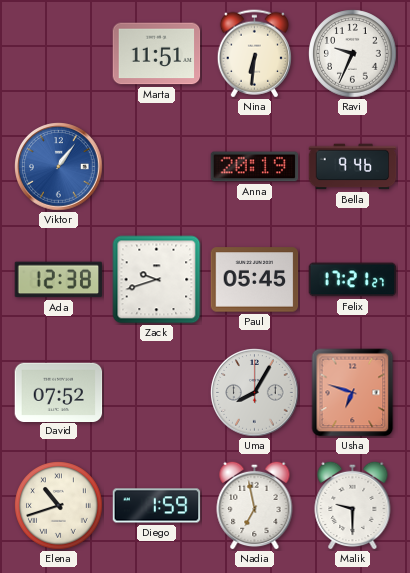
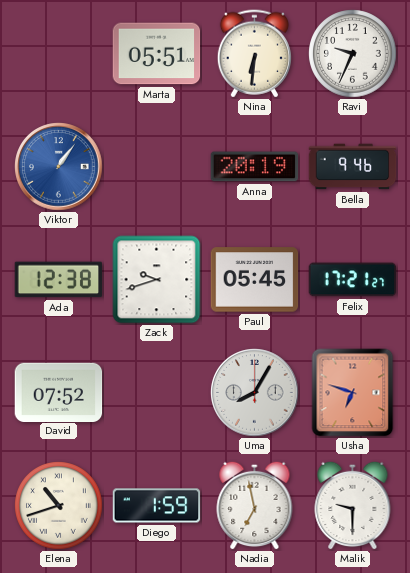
Marta: 11:51 -> 05:51 (157, 54)
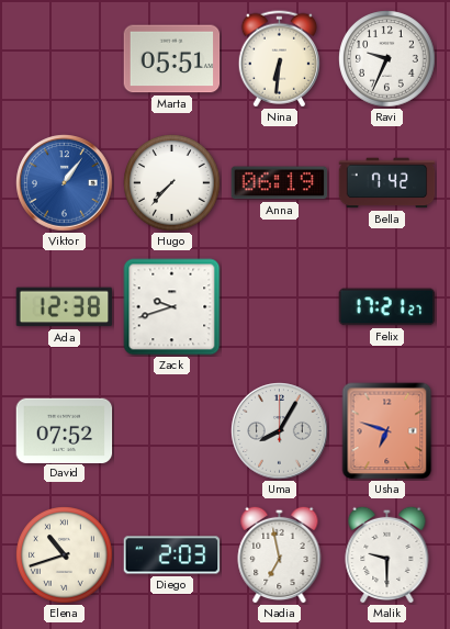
Hugo: none -> 7:37 (172, 183)
Anna: 20:19 -> 06:19 (280, 183)
Bella: 9:46 -> 7:42 (387, 183)
Paul: 05:45 -> none (255, 280)
Diego: 1:59 -> 2:03 (172, 555)
